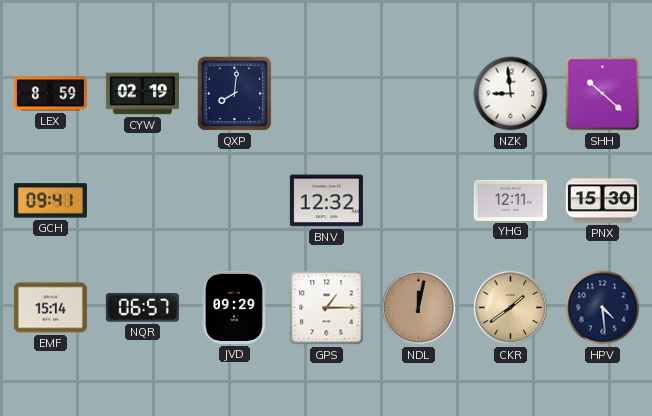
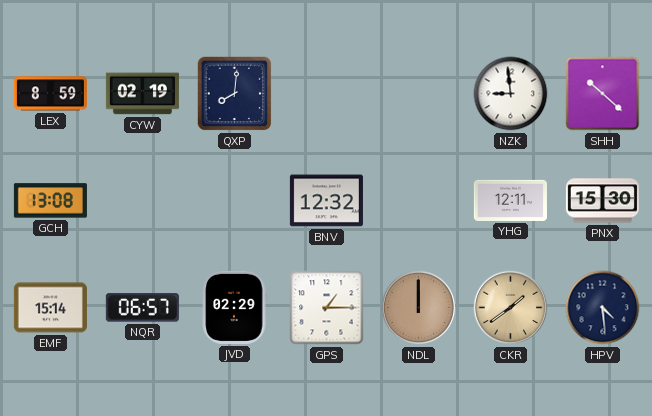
GCH: 09:41 -> 13:08 (50, 201)
JVD: 09:29 -> 02:29 (234, 307)
NDL: 12:02 -> 12:00 (419, 308)
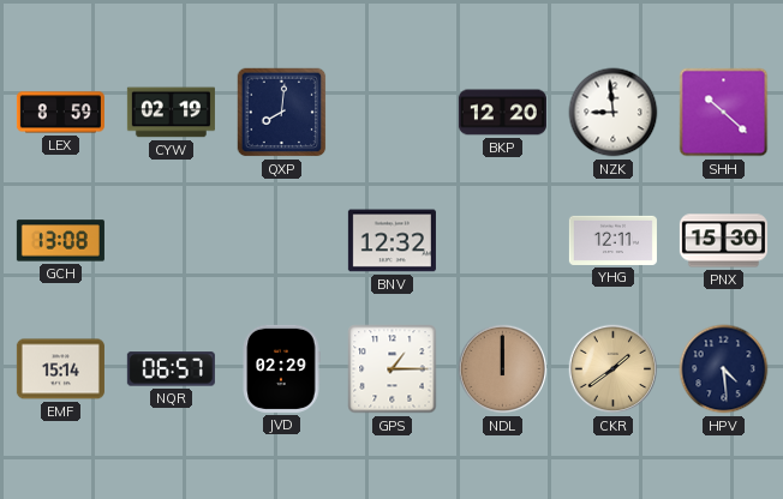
BKP: none -> 12:20 (502, 113)
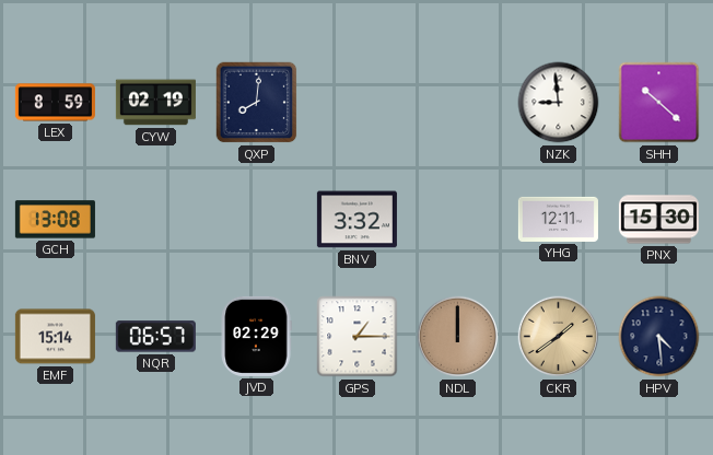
BKP: 12:20 -> none (502, 113)
BNV: 12:32 -> 3:32 (356, 220)
